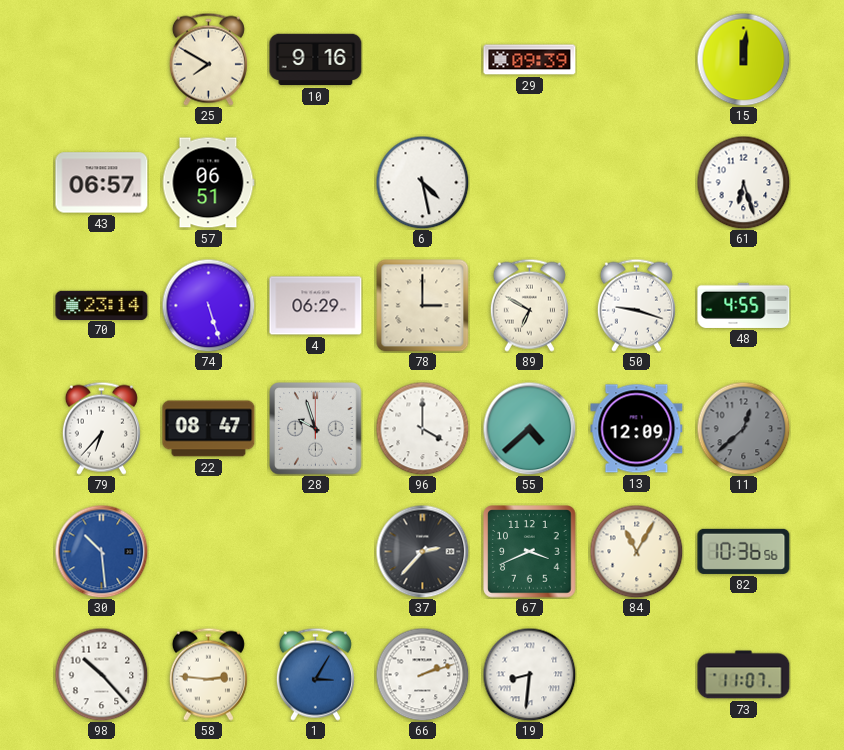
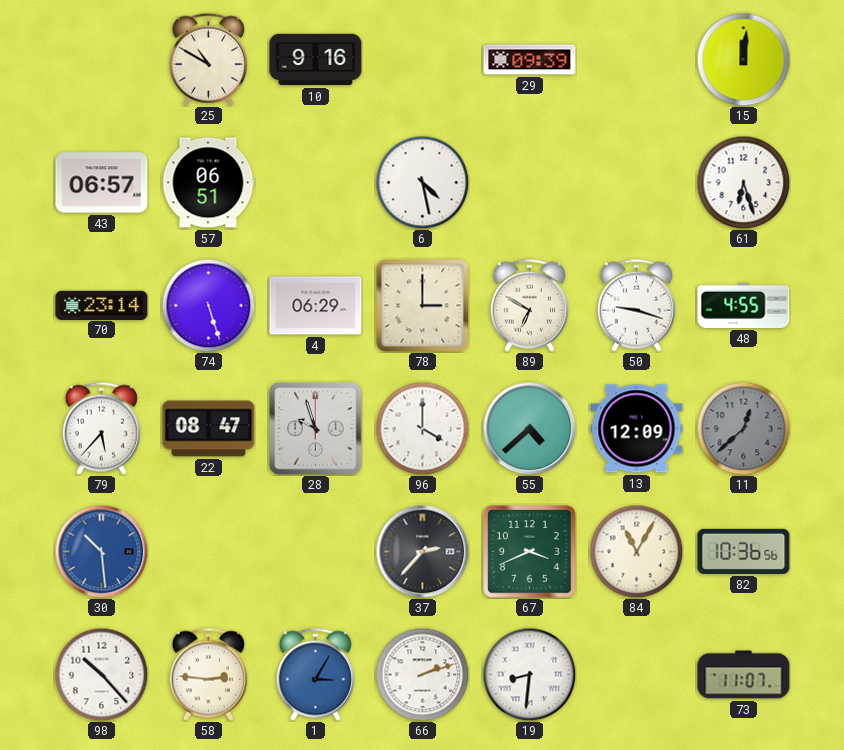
25: 7:50 -> 10:50 (208, 59)
79: 6:37 -> 5:37 (101, 428)
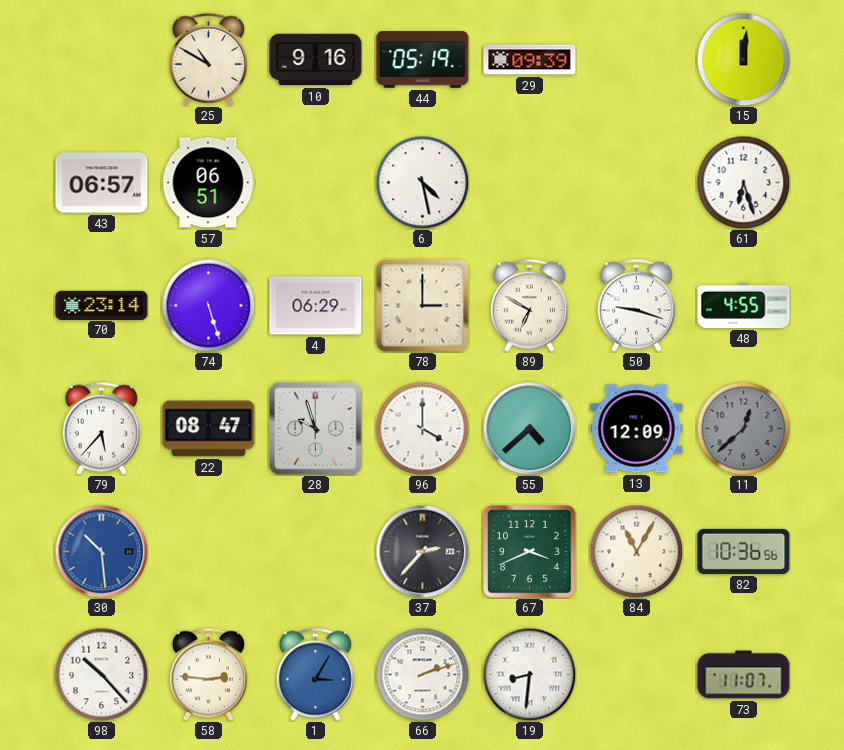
44: none -> 05:19 (423, 60)
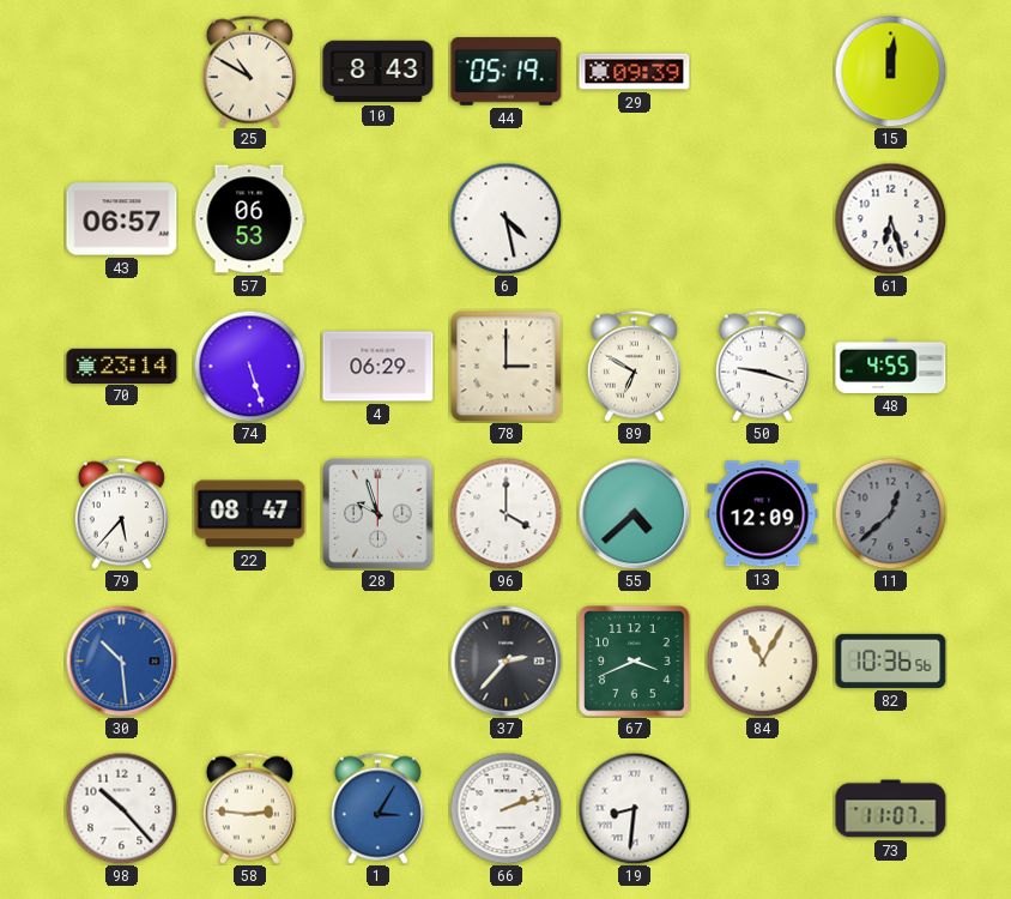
10: 9:16 -> 8:43 (379, 72)
57: 06:51 -> 06:53 (249, 219)
